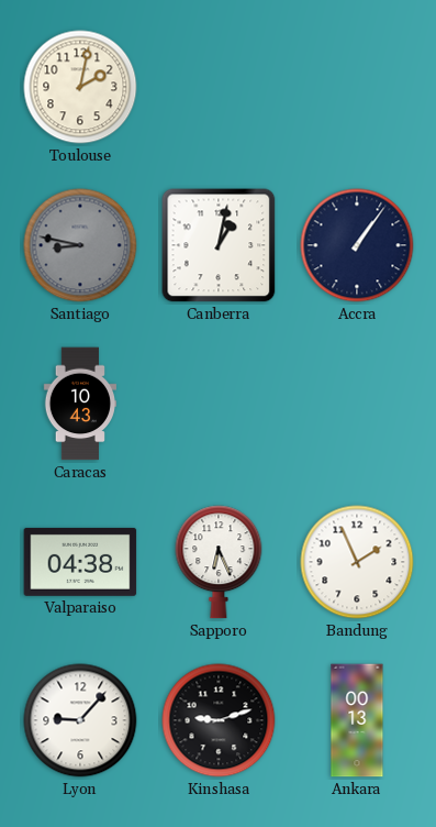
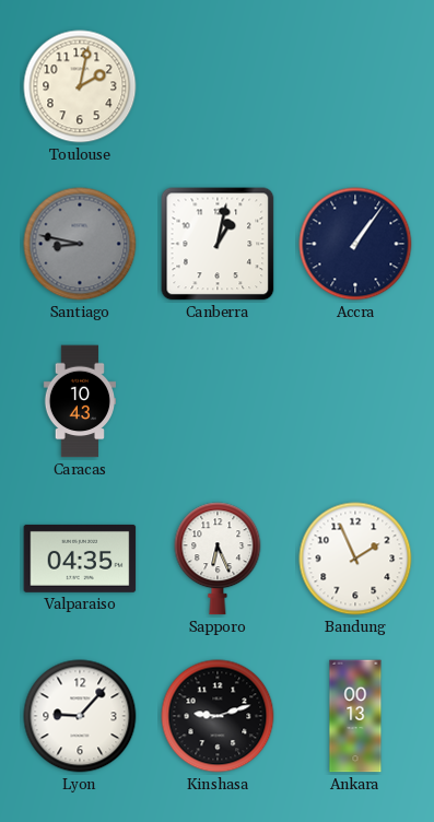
Valparaiso: 04:38 -> 04:35 (80, 559)
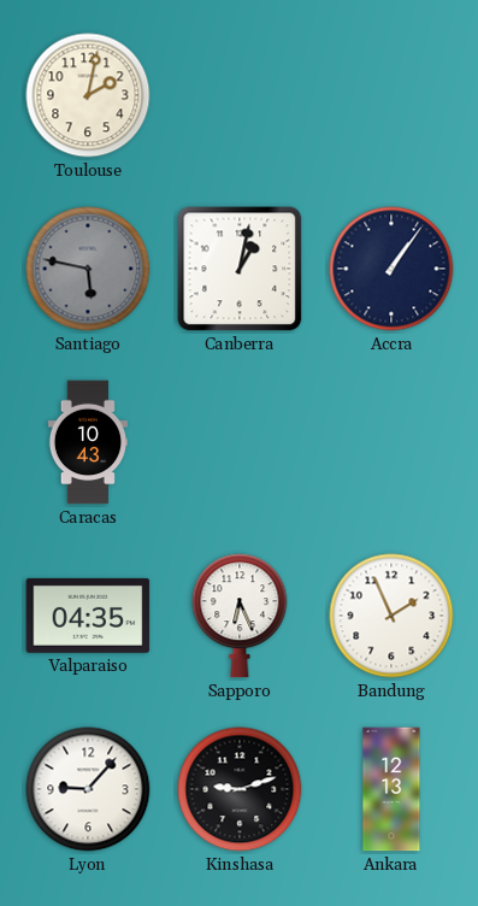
Santiago: 8:47 -> 5:47 (88, 269)
Ankara: 00:13 -> 12:13 (391, 789)
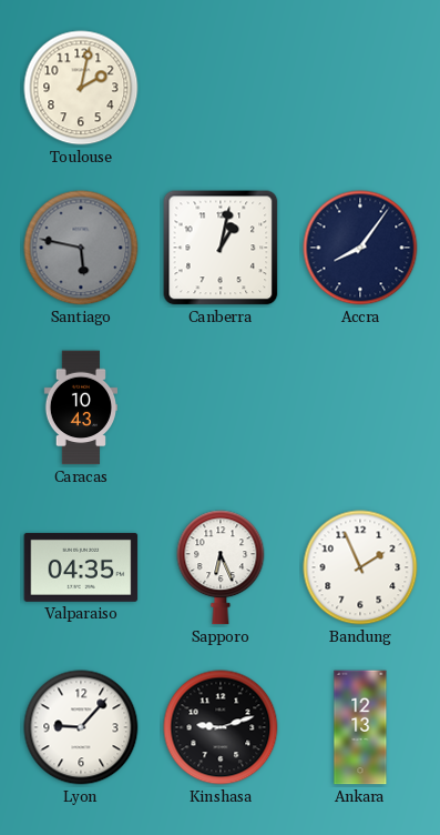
Accra: 1:06 -> 8:06 (360, 248)
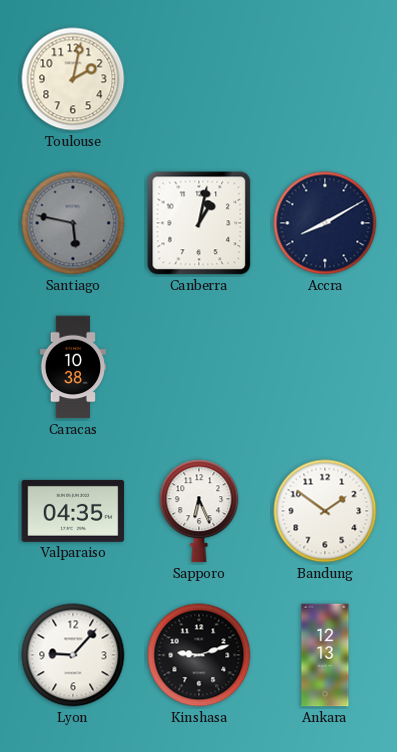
Accra: 8:06 -> 8:10 (325, 223)
Caracas: 10:43 -> 10:38 (72, 367)
Bandung: 1:56 -> 1:51 (325, 511)
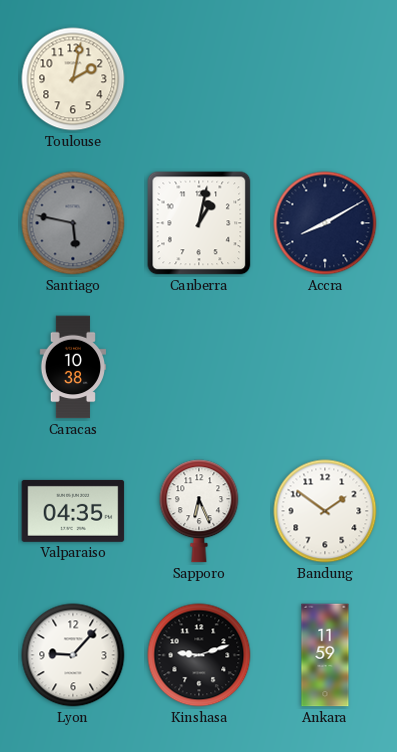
Ankara: 12:13 -> 11:59 (325, 655)
